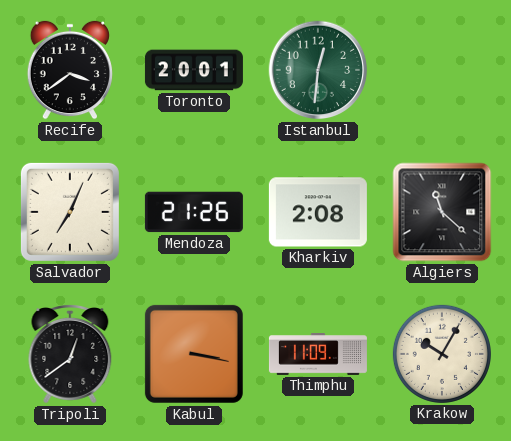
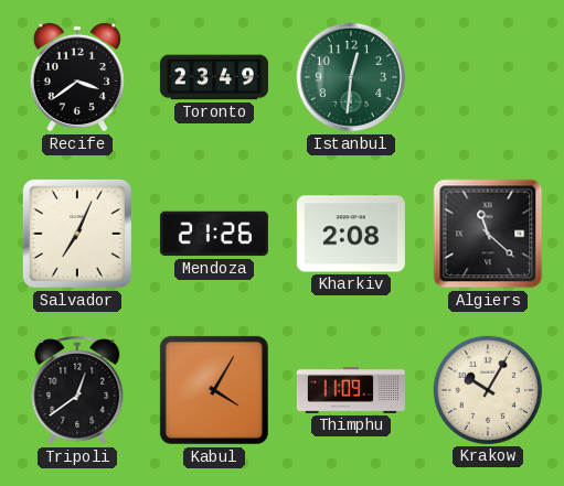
Toronto: 20:01 -> 23:49 (214, 77)
Kabul: 3:17 -> 4:05 (214, 390)
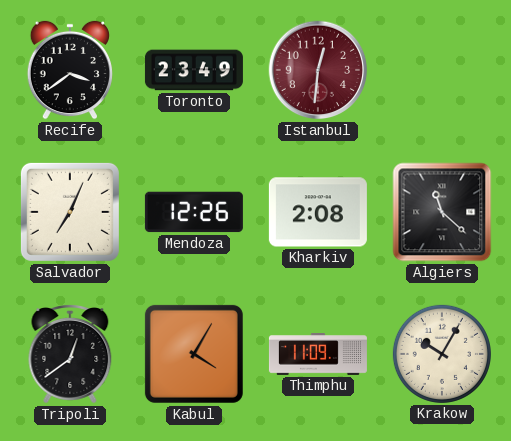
Istanbul dial: green -> burgundy (318, 70)
Mendoza: 21:26 -> 12:26 (194, 212)
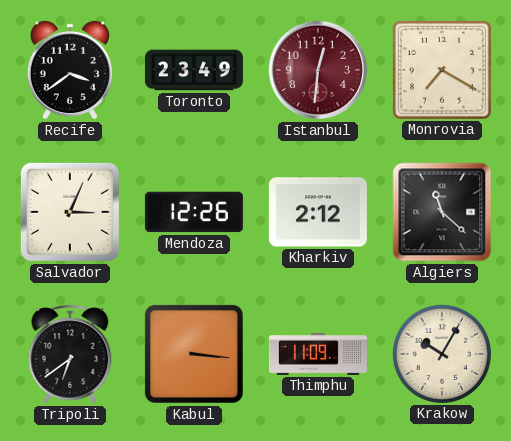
Monrovia: none -> 7:20 (442, 70)
Salvador: 7:04 -> 3:04 (70, 212)
Kharkiv: 2:08 -> 2:12 (318, 212)
Tripoli: 12:39 -> 6:39 (70, 354)
Kabul: 4:05 -> 3:16 (194, 354)
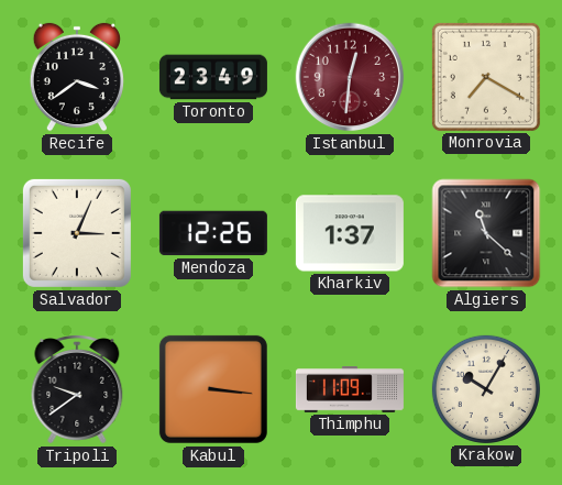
Kharkiv: 2:12 -> 1:37 (350, 233)
Tripoli: 6:39 -> 9:39 (77, 389)
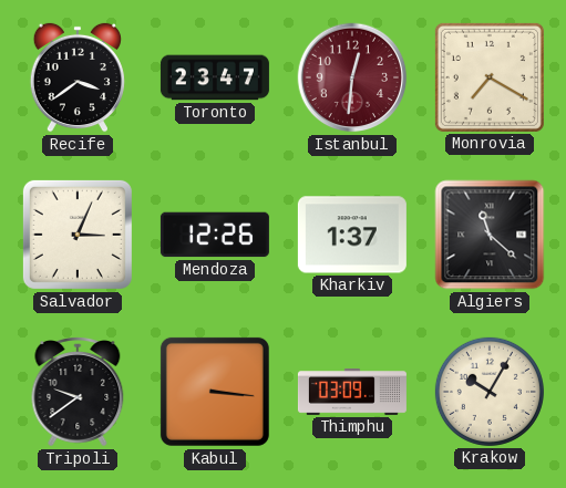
Toronto: 23:49 -> 23:47 (215, 77)
Thimphu: 11:09 -> 03:09 (352, 393)
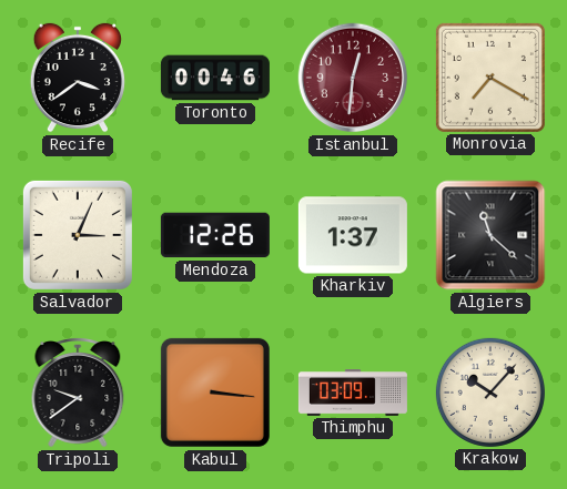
Toronto: 23:47 -> 00:46 (215, 78)
Krakow: 10:05 -> 10:07 (490, 393)
